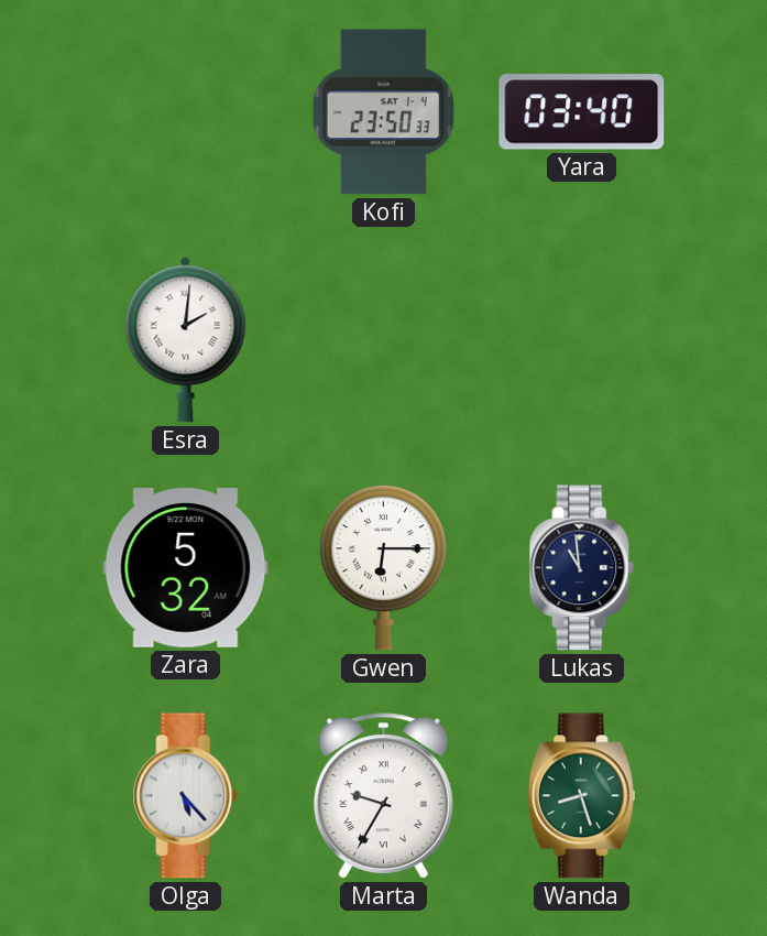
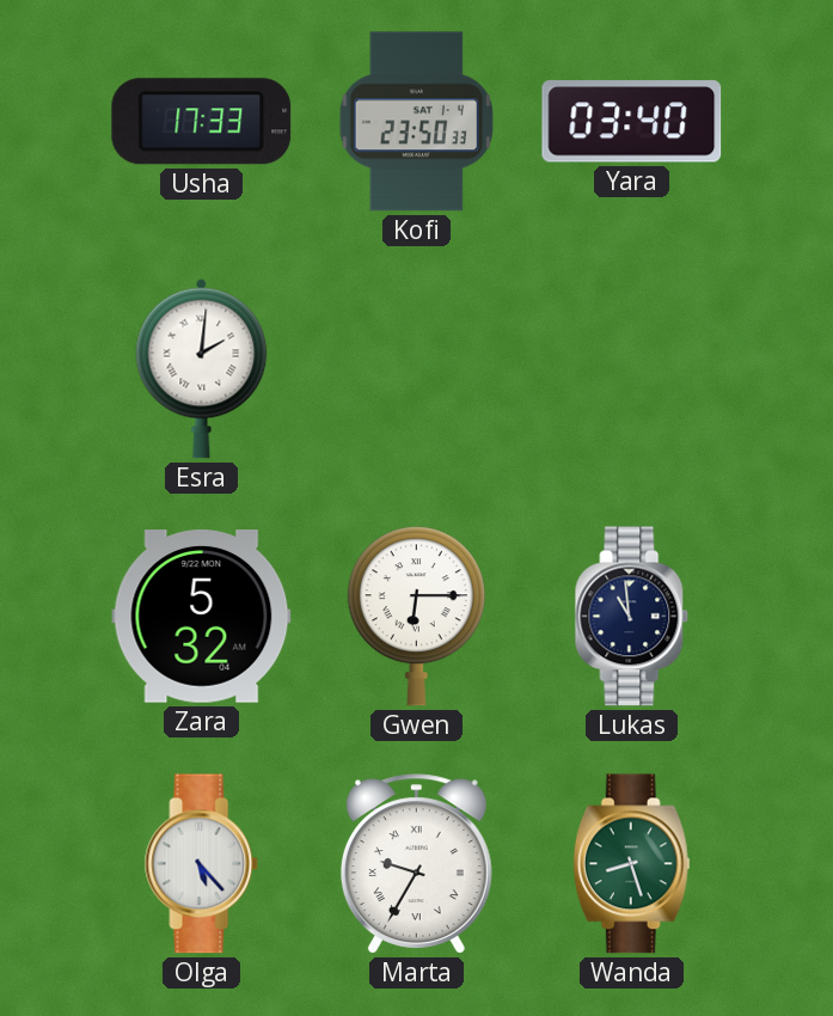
Usha: none -> 17:33 (202, 122)
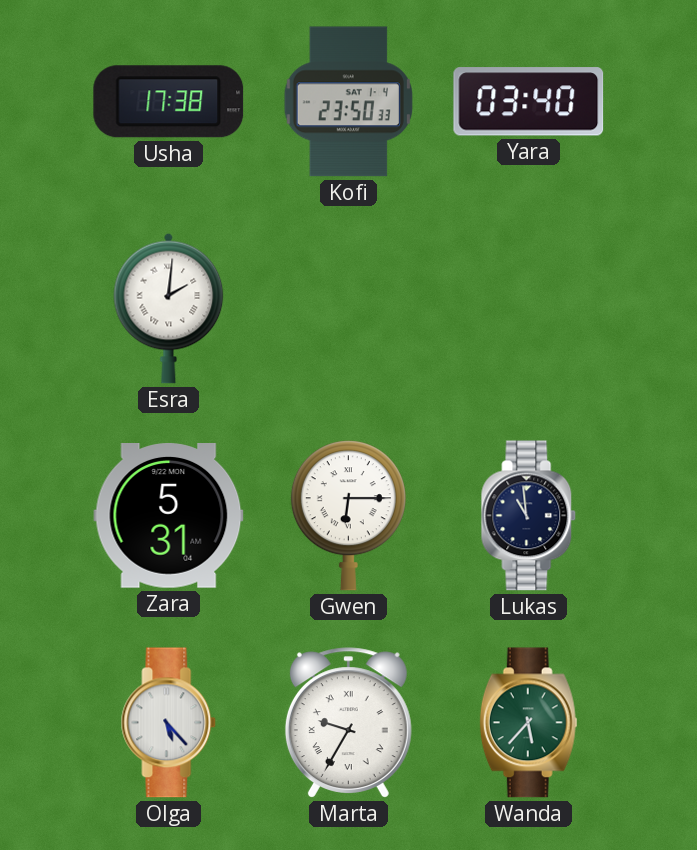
Usha: 17:33 -> 17:38 (169, 102)
Zara: 5:32 -> 5:31 (169, 516)
Wanda: 8:27 -> 5:37 (528, 723)
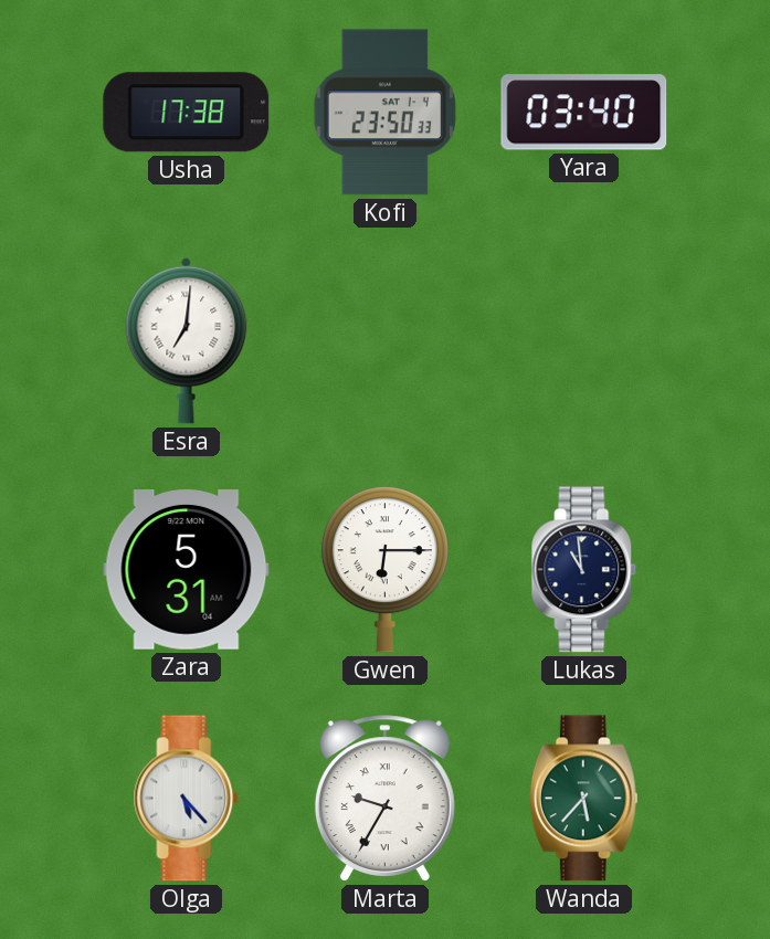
Esra: 2:01 -> 7:01 (187, 340)
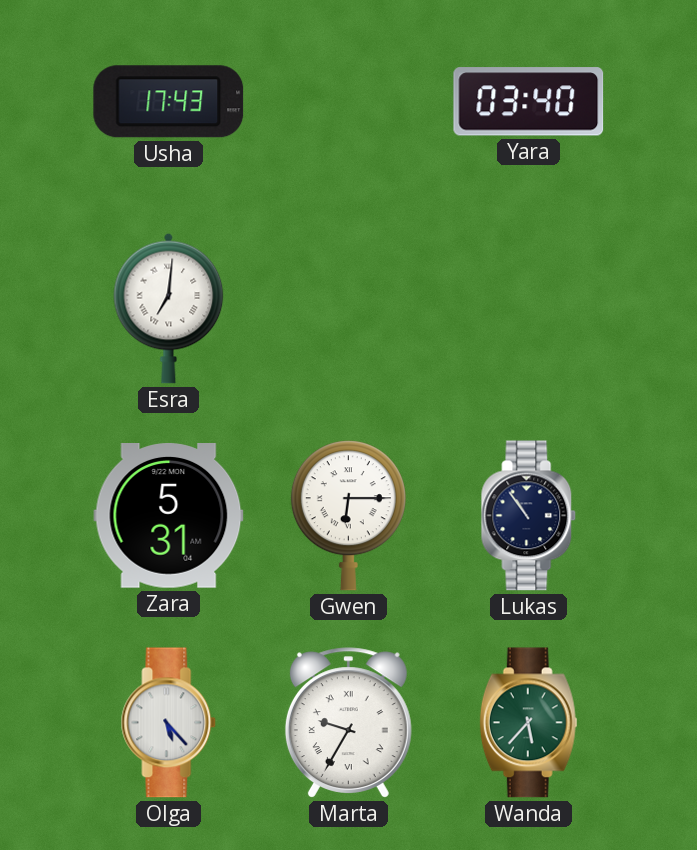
Usha: 17:38 -> 17:43 (169, 102)
Kofi: 23:50 -> none (384, 113)
Lukas: 10:59 -> 10:54 (529, 516)
